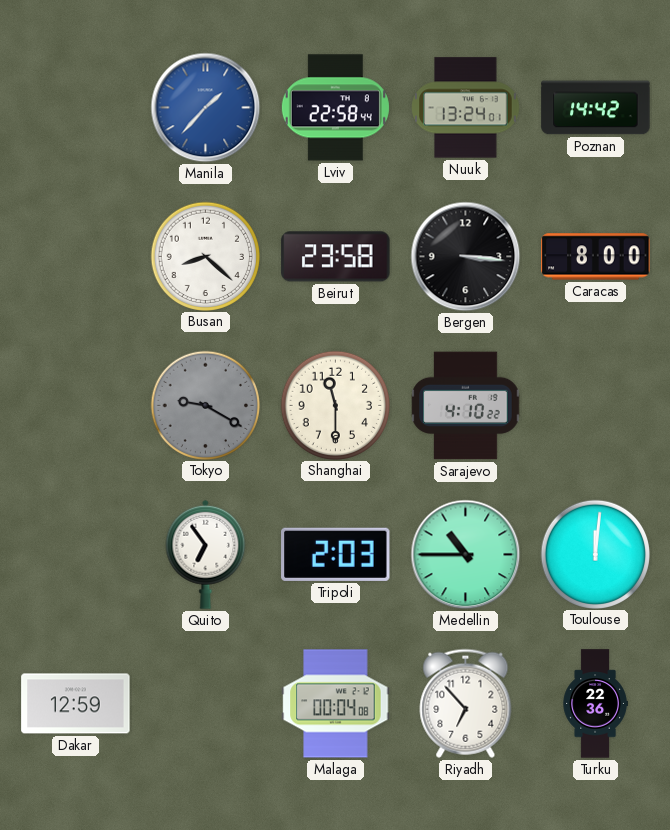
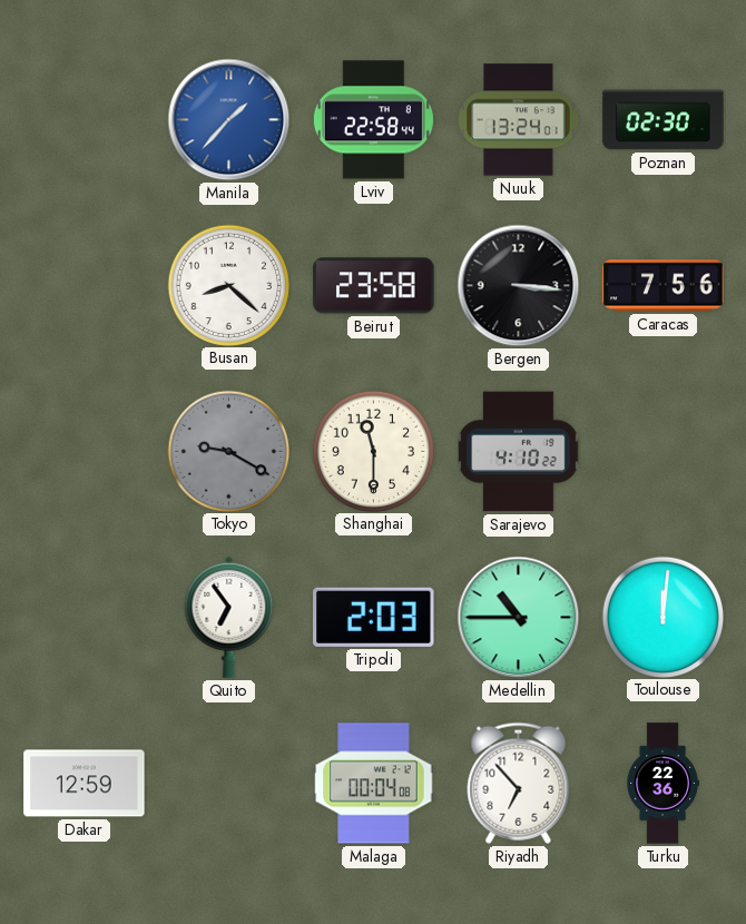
Poznan: 14:42 -> 02:30 (664, 120)
Caracas: 8:00 -> 7:56 (664, 286)
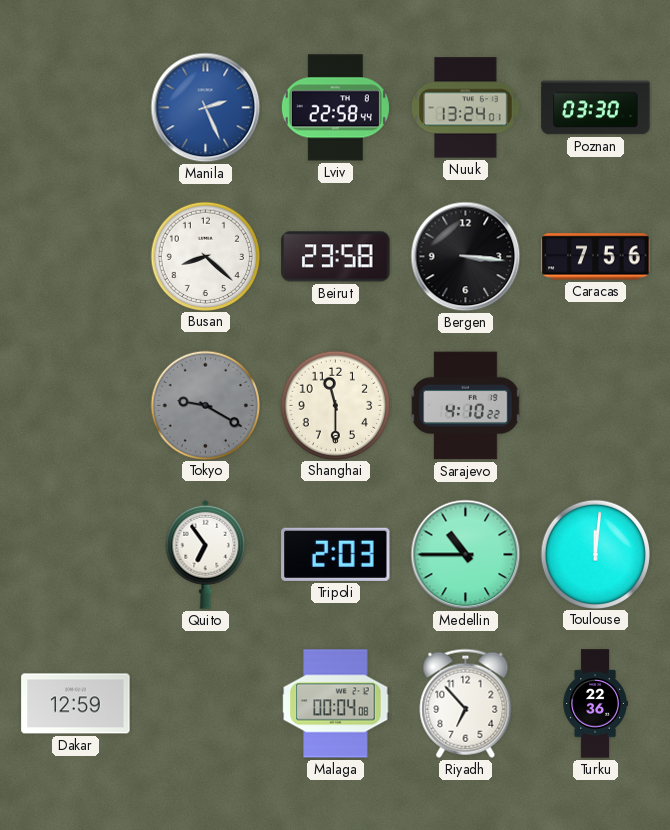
Manila: 1:37 -> 2:26 (206, 108)
Poznan: 02:30 -> 03:30 (596, 108)
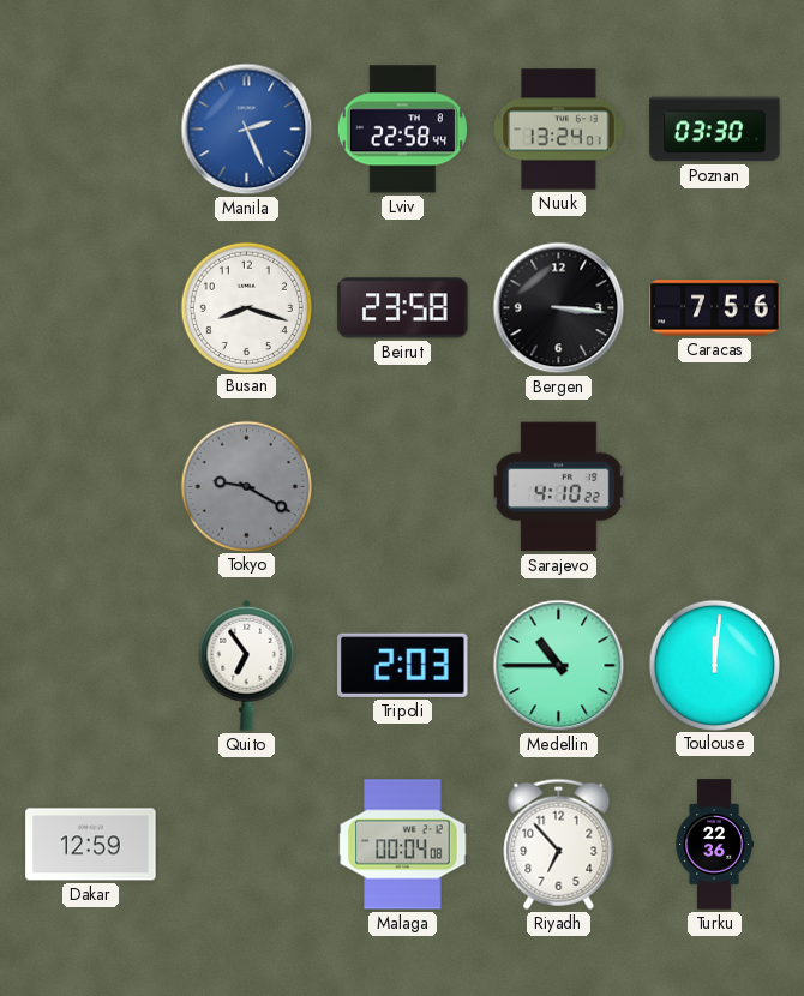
Busan: 8:22 -> 8:18 (246, 307)
Shanghai: 11:30 -> none (335, 405)
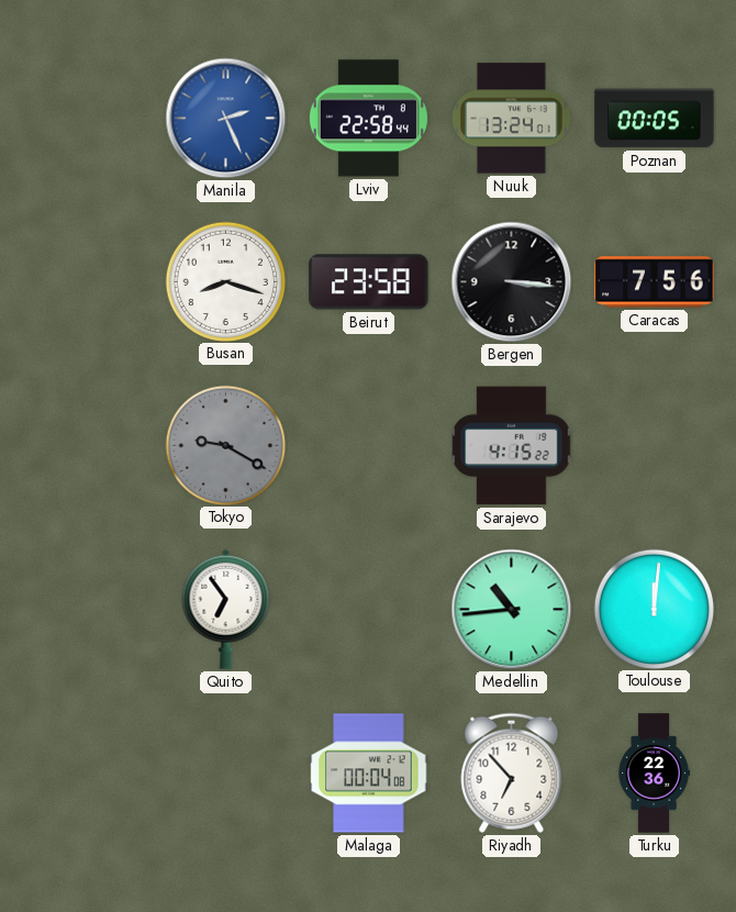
Poznan: 03:30 -> 00:05 (655, 119)
Sarajevo: 4:10 -> 4:15 (512, 446)
Tripoli: 2:03 -> none (403, 665)
Medellin: 10:45 -> 10:44 (512, 610)
Dakar: 12:59 -> none (91, 845)
